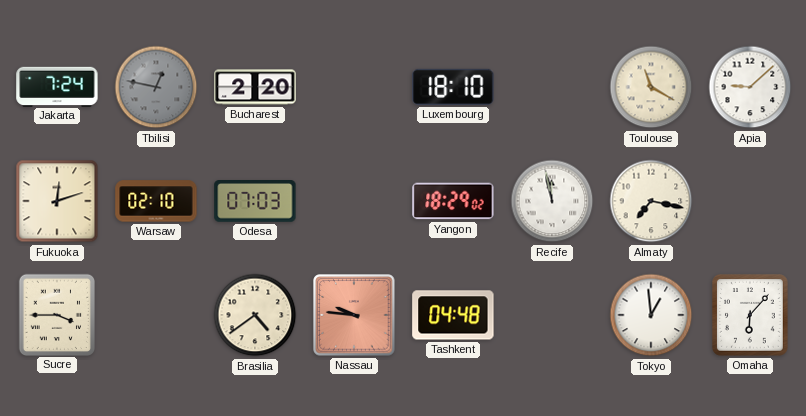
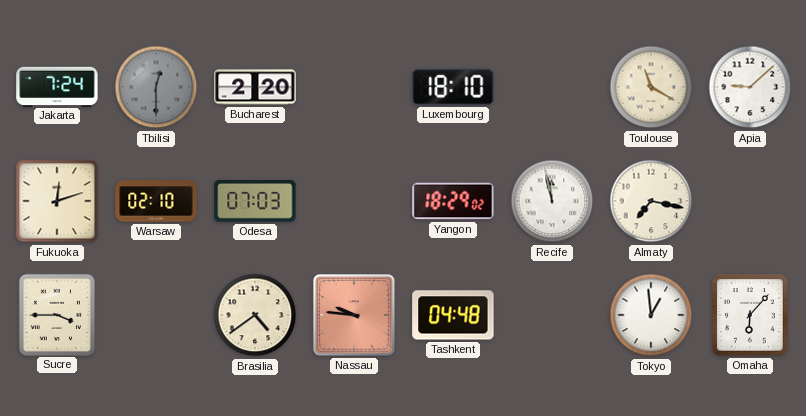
Tbilisi: 12:47 -> 12:30 (156, 87)
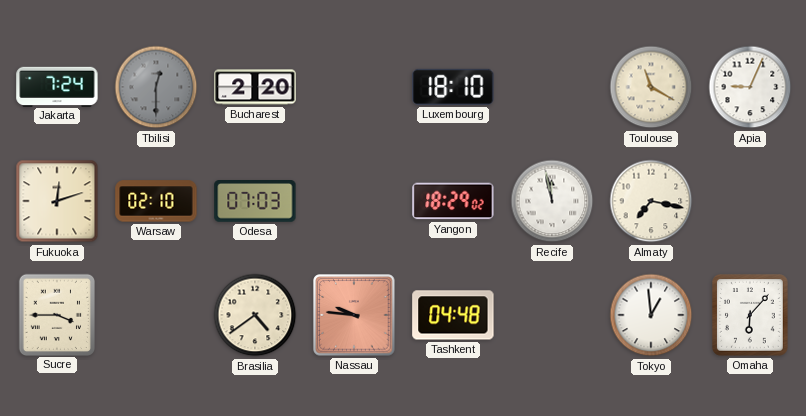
Apia: 9:08 -> 9:04 (750, 87)
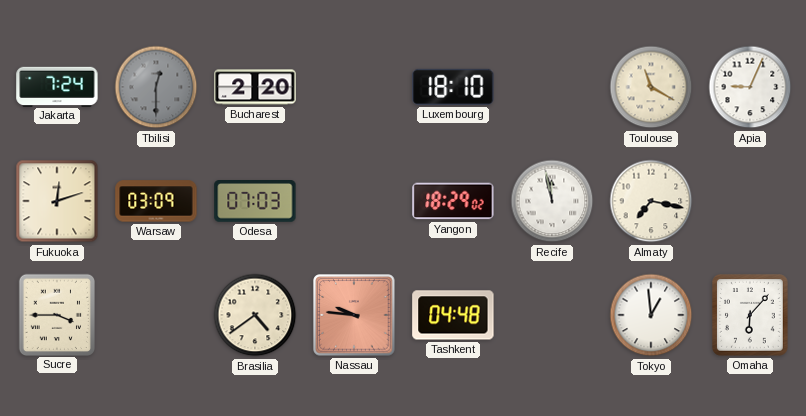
Warsaw: 02:10 -> 03:09 (156, 201)
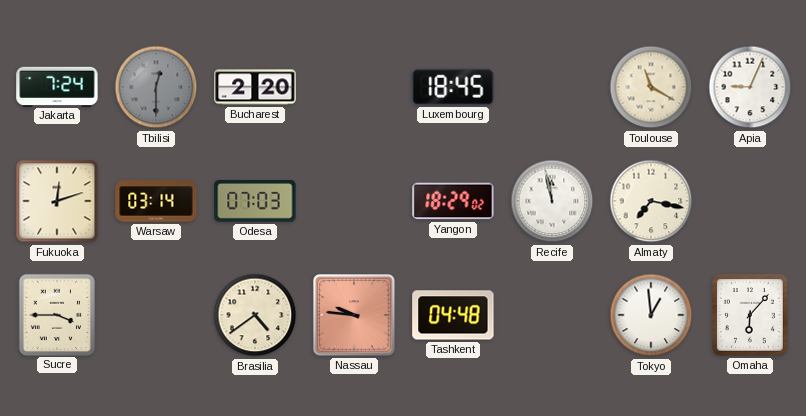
Luxembourg: 18:10 -> 18:45 (453, 87)
Warsaw: 03:09 -> 03:14 (156, 201)
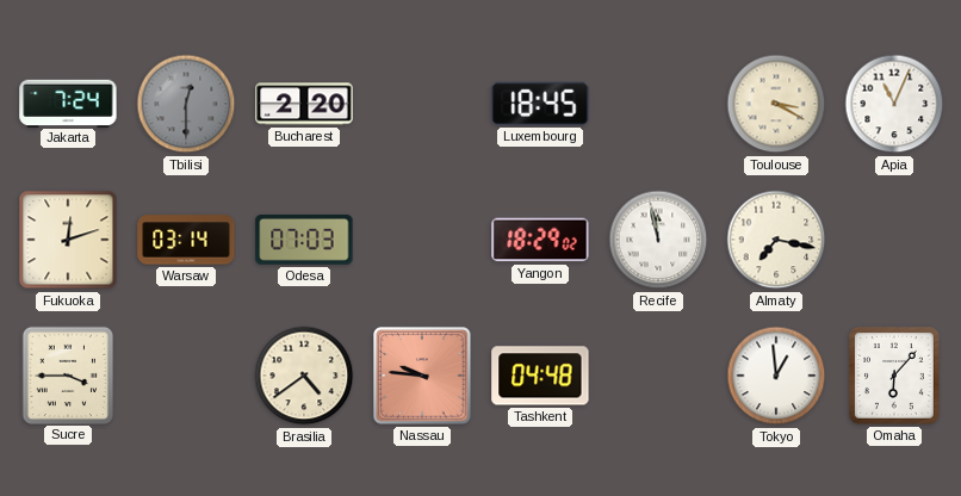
Toulouse: 11:20 -> 3:20 (776, 104)
Apia: 9:04 -> 11:04 (894, 104)
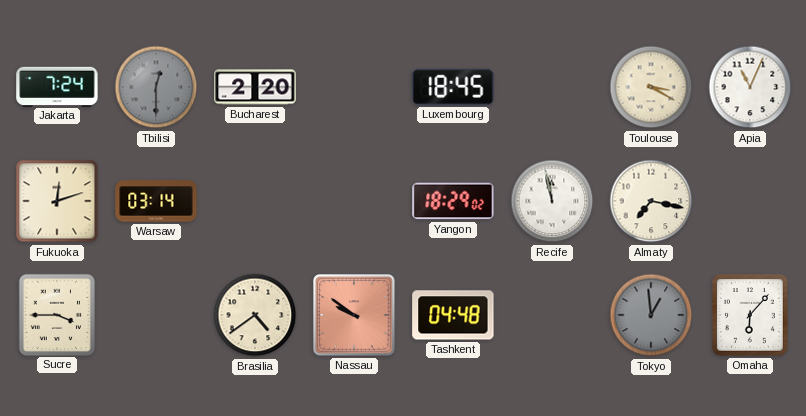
Odesa: 07:03 -> none (304, 241)
Nassau: 9:46 -> 9:51 (354, 315)
Tokyo dial: white -> grey (651, 315)
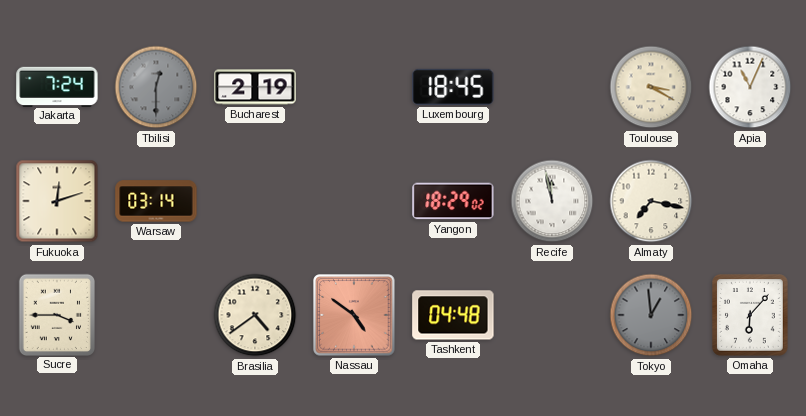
Bucharest: 2:20 -> 2:19 (255, 87)
Nassau: 9:51 -> 4:51 (354, 315)
